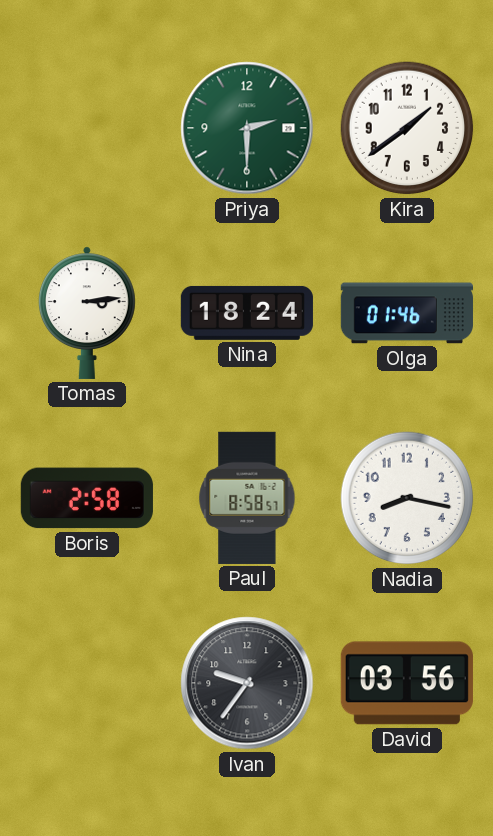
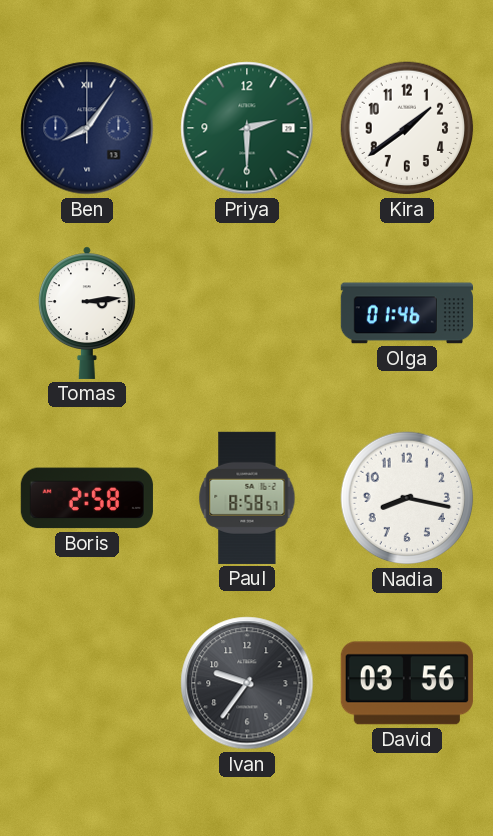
Ben: none -> 8:06 (87, 128)
Nina: 18:24 -> none (247, 313)
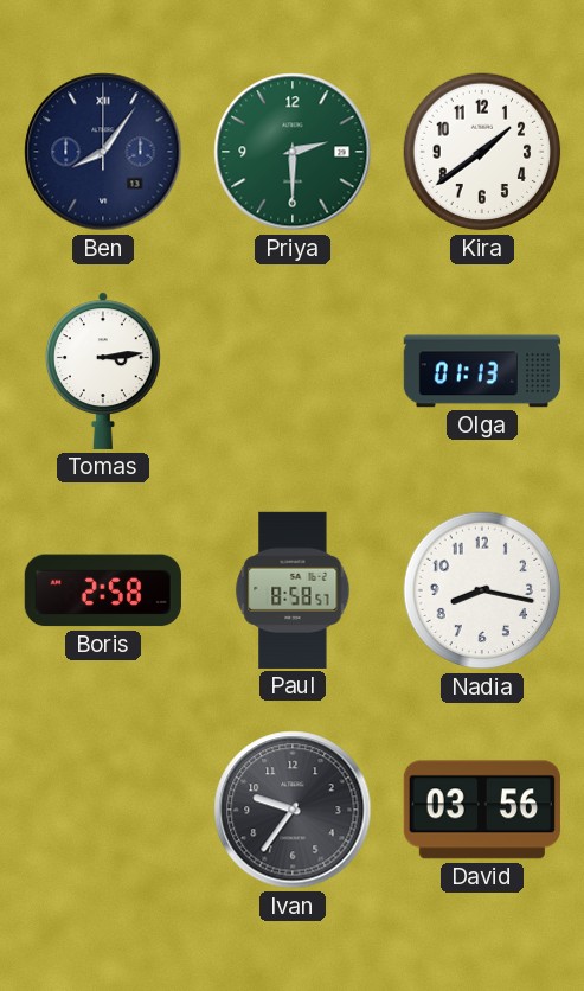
Olga: 01:46 -> 01:13 (482, 371)
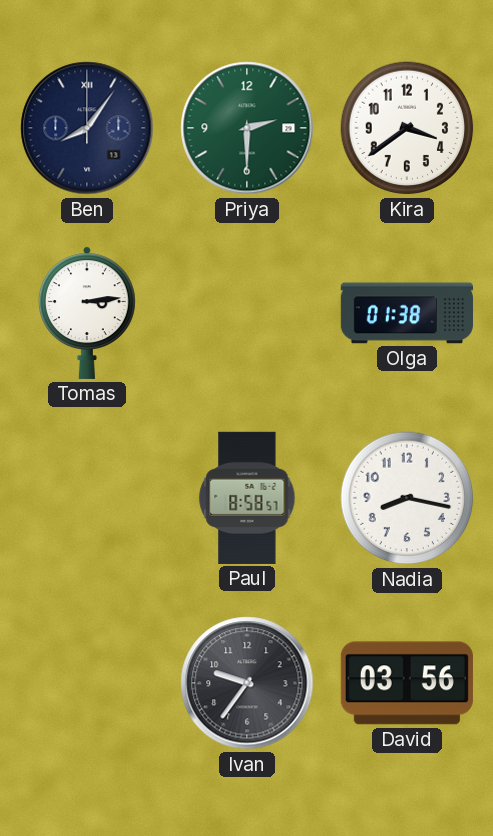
Kira: 1:39 -> 3:39 (407, 128)
Olga: 01:13 -> 01:38 (407, 313)
Boris: 2:58 -> none (103, 590)
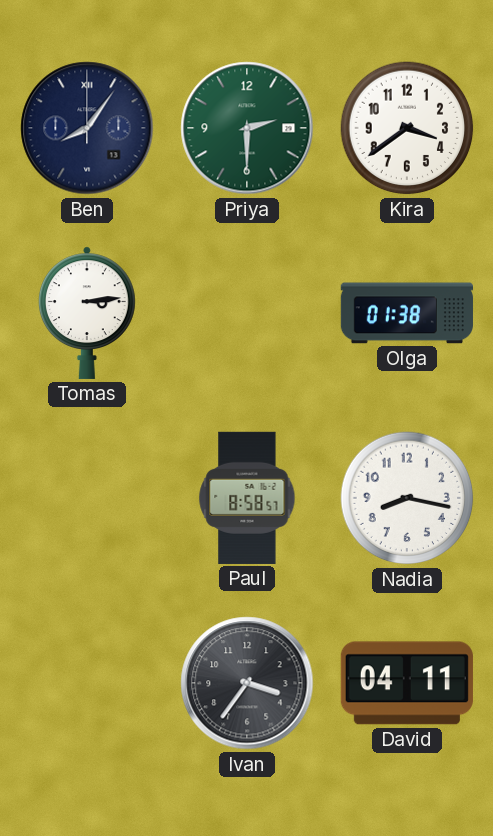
Ivan: 9:36 -> 3:36 (247, 683)
David: 03:56 -> 04:11 (407, 683)
